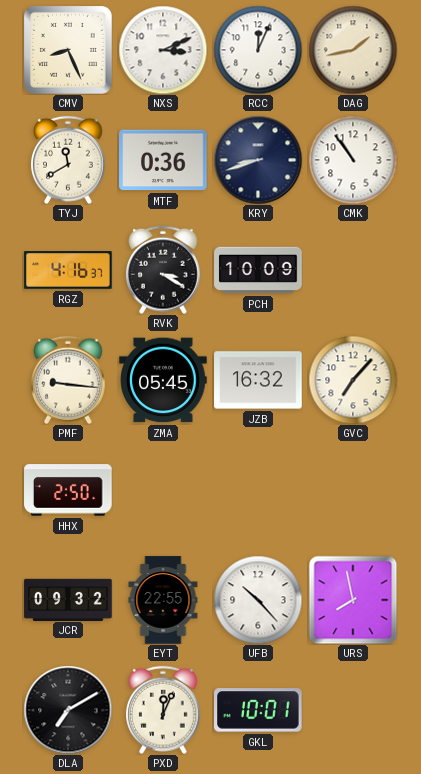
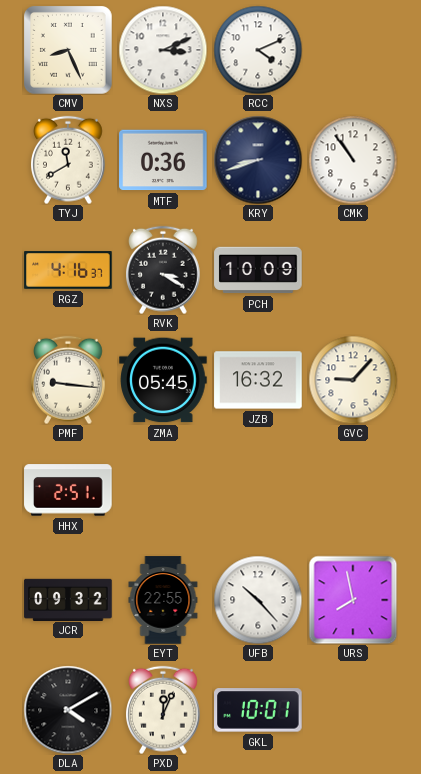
RCC: 12:04 -> 4:11 (258, 50)
DAG: 1:43 -> none (353, 50)
GVC: 7:07 -> 9:07 (353, 380)
HHX: 2:50 -> 2:51 (68, 490)
DLA: 7:10 -> 4:10 (68, 710)
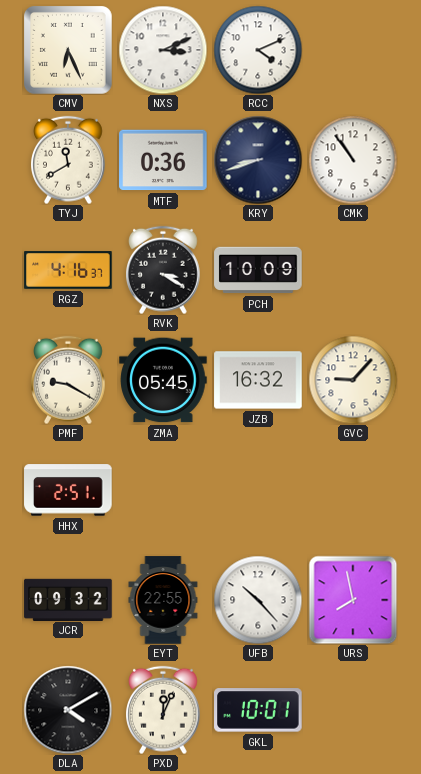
CMV: 8:26 -> 6:26 (69, 51)
PMF: 9:16 -> 9:20 (69, 380)
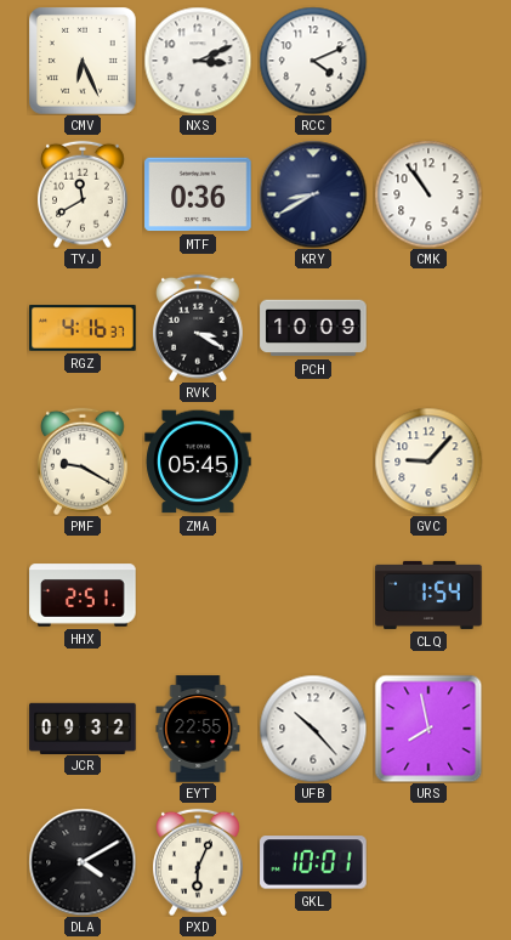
KRY: 8:42 -> 8:40 (313, 194)
JZB: 16:32 -> none (258, 380)
CLQ: none -> 1:54 (428, 595)
PXD: 12:04 -> 6:04 (199, 862)
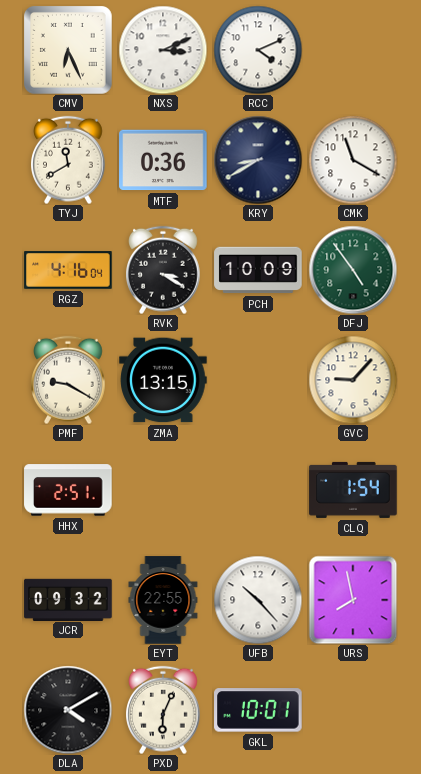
CMK: 10:54 -> 11:20 (353, 160)
RGZ: 4:16:37 -> 4:16:04 (68, 270)
DFJ: none -> 4:54 (353, 270)
ZMA: 05:45 -> 13:15 (163, 380)
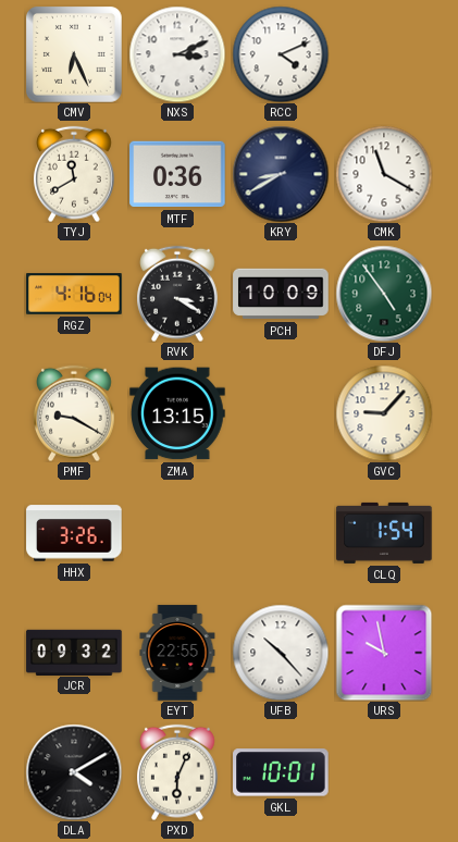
HHX: 2:51 -> 3:26 (74, 533)
URS: 7:58 -> 9:58 (384, 653)
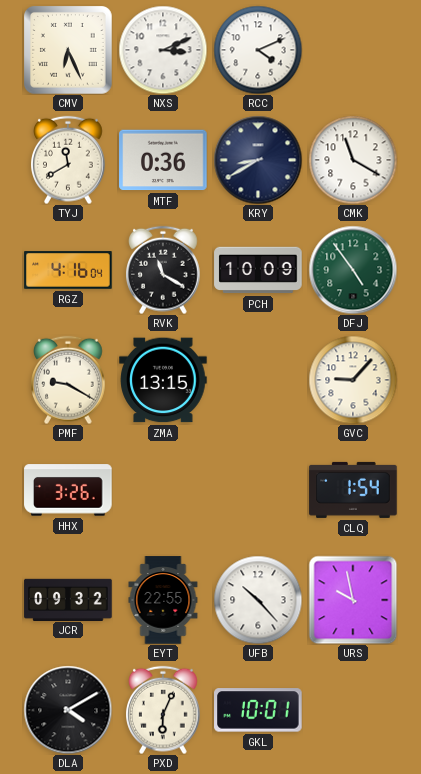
RVK: 3:20 -> 11:20 (164, 270)
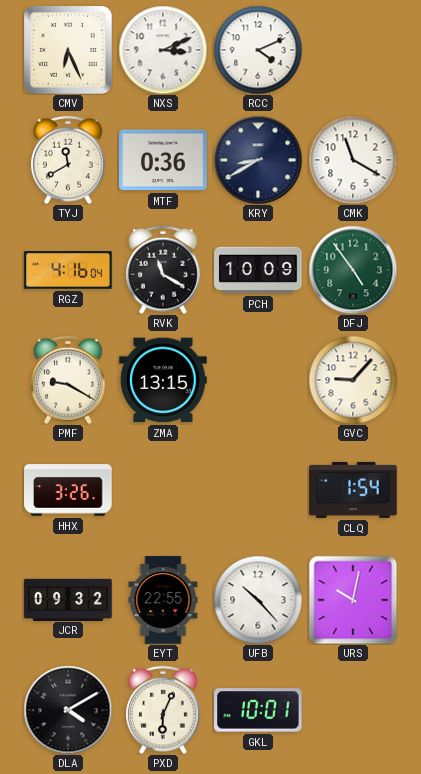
URS: 9:58 -> 10:02 (353, 600)
